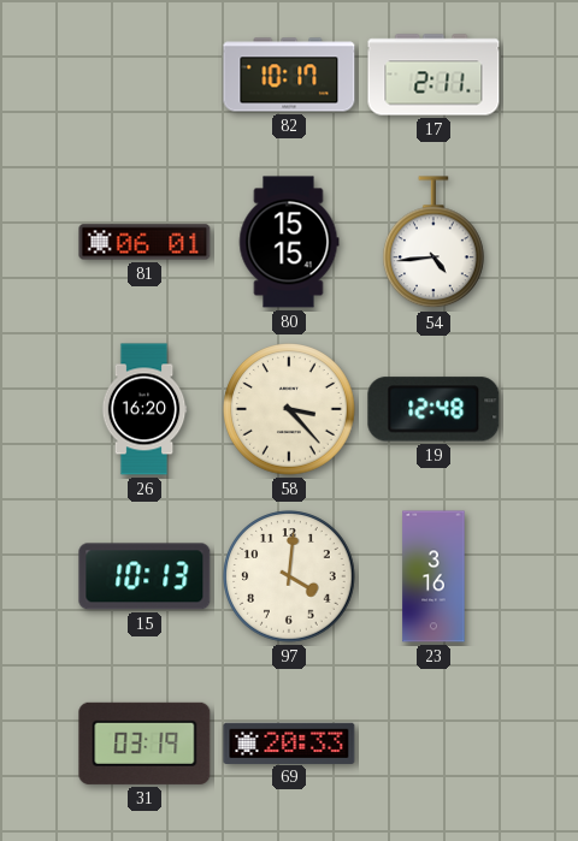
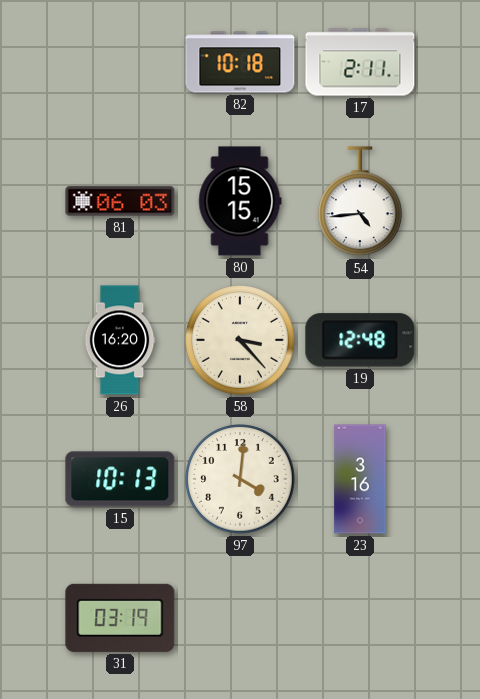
82: 10:17 -> 10:18 (240, 62)
81: 06:01 -> 06:03 (120, 201)
69: 20:33 -> none (289, 742)
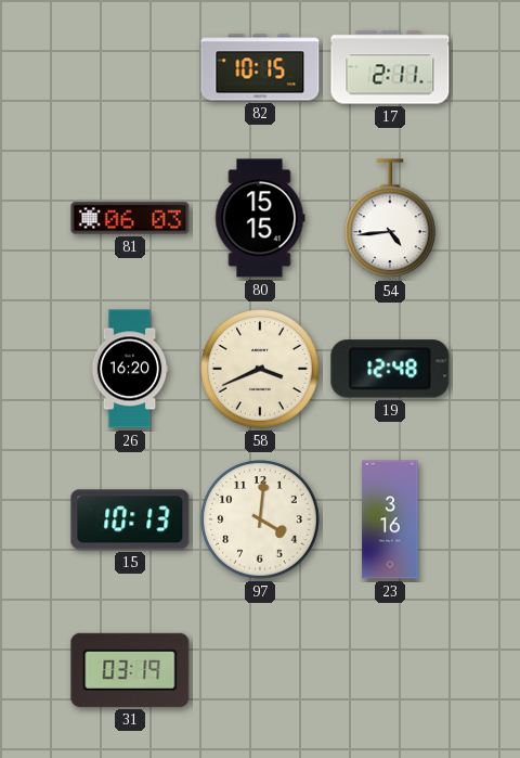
82: 10:18 -> 10:15 (260, 67)
58: 3:23 -> 3:41 (260, 369)
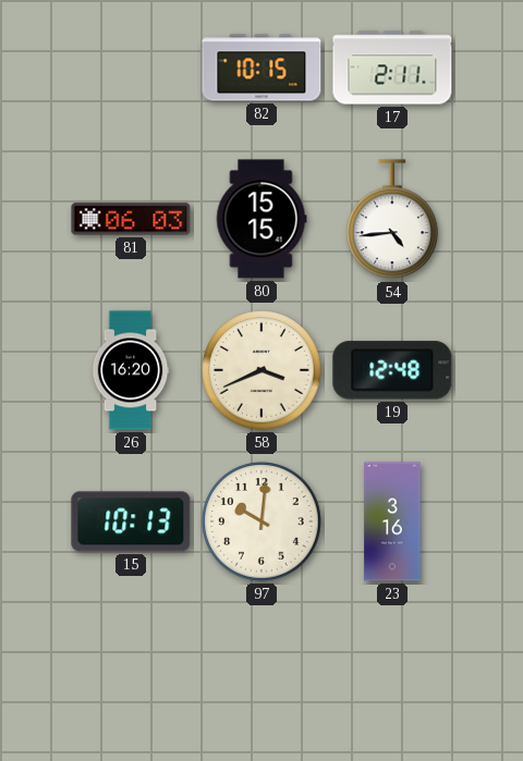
97: 4:01 -> 10:01 (261, 521)
31: 03:19 -> none (130, 670)
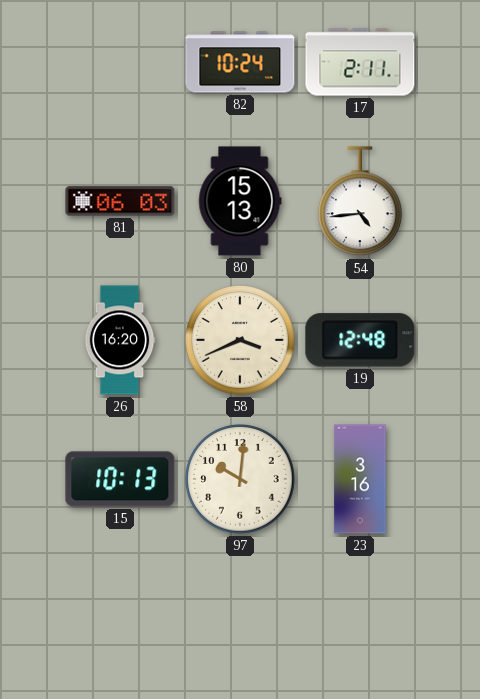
82: 10:15 -> 10:24 (240, 62)
80: 15:15 -> 15:13 (240, 201)
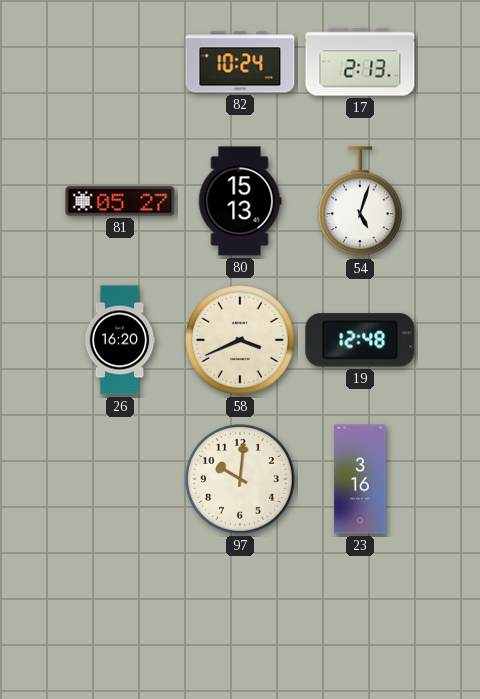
17: 2:11 -> 2:13 (360, 62)
81: 06:03 -> 05:27 (120, 201)
54: 4:44 -> 5:03 (361, 202)
15: 10:13 -> none (120, 479)
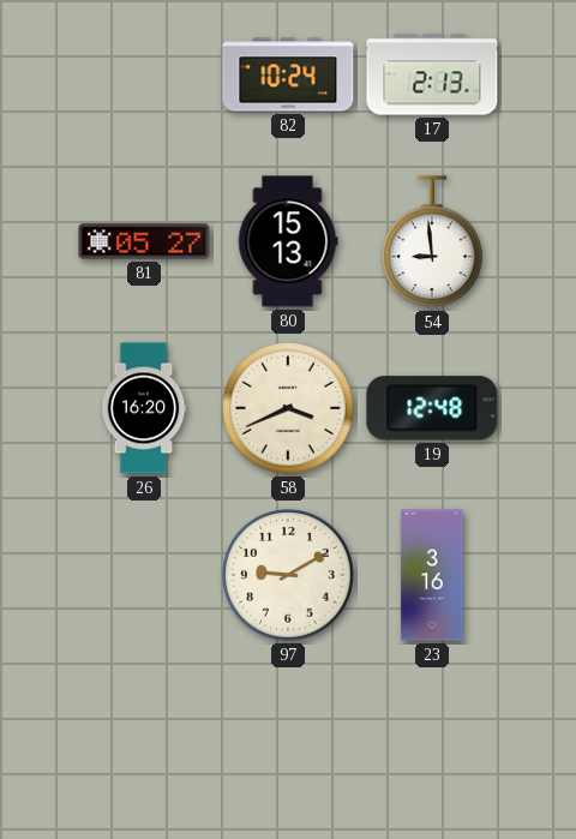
54: 5:03 -> 8:59 (433, 242)
97: 10:01 -> 9:10 (288, 575)
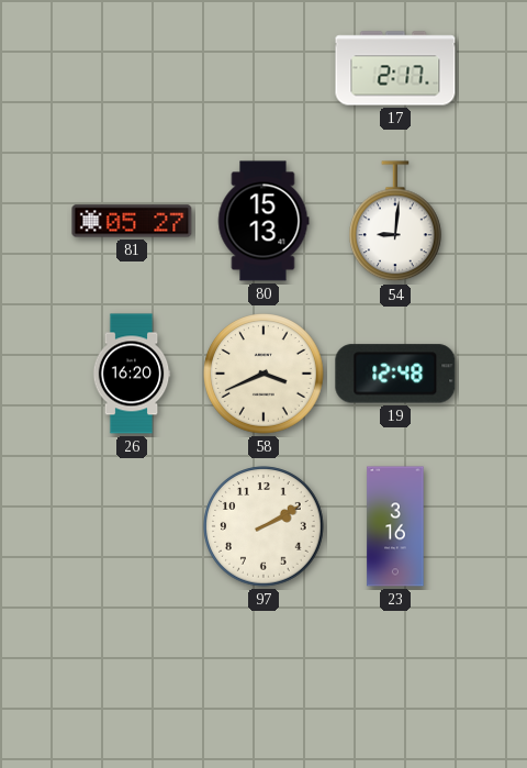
82: 10:24 -> none (288, 74)
17: 2:13 -> 2:17 (395, 68)
54: 8:59 -> 9:01 (396, 222)
97: 9:10 -> 2:10 (263, 526)
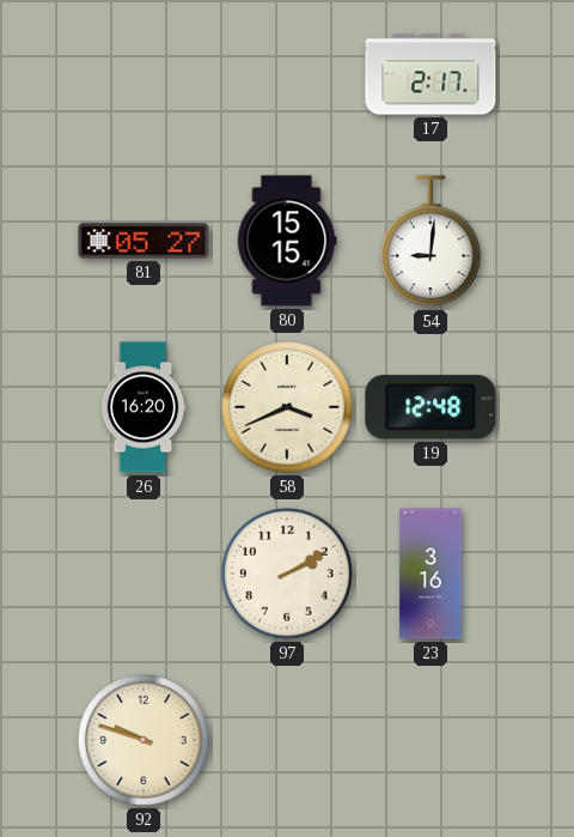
80: 15:13 -> 15:15 (287, 241)
92: none -> 9:48 (143, 740)
